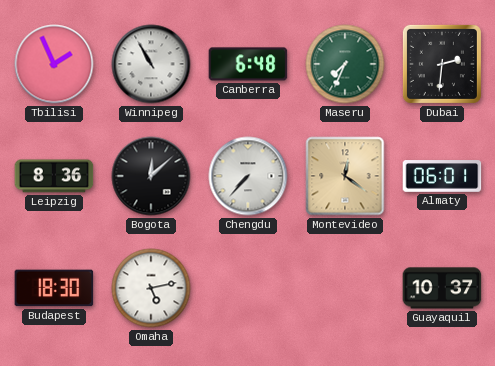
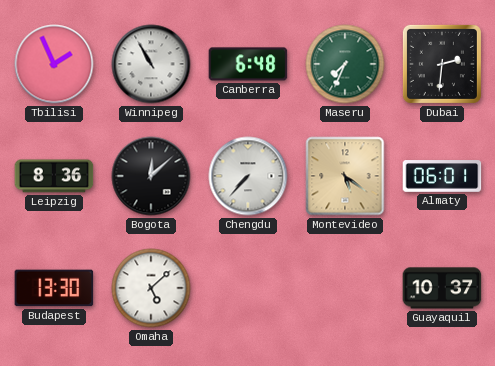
Montevideo: 12:21 -> 5:21 (345, 176)
Budapest: 18:30 -> 13:30 (54, 288)
Omaha: 5:13 -> 5:08 (151, 288)
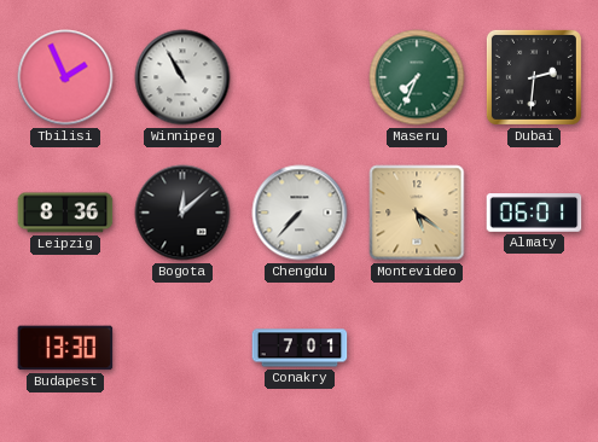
Canberra: 6:48 -> none (248, 64)
Omaha: 5:08 -> none (151, 288)
Conakry: none -> 7:01 (300, 348)
Guayaquil: 10:37 -> none (442, 288)
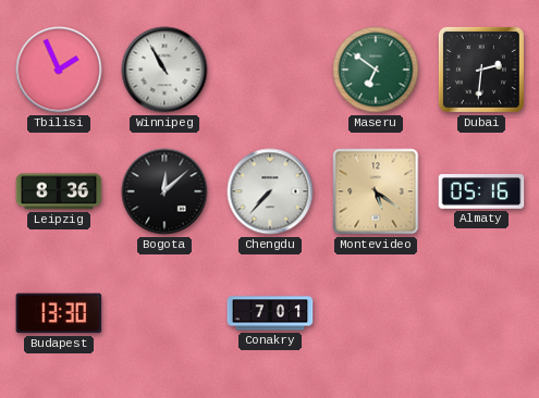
Maseru: 7:34 -> 6:51 (376, 70)
Almaty: 06:01 -> 05:16 (481, 191)
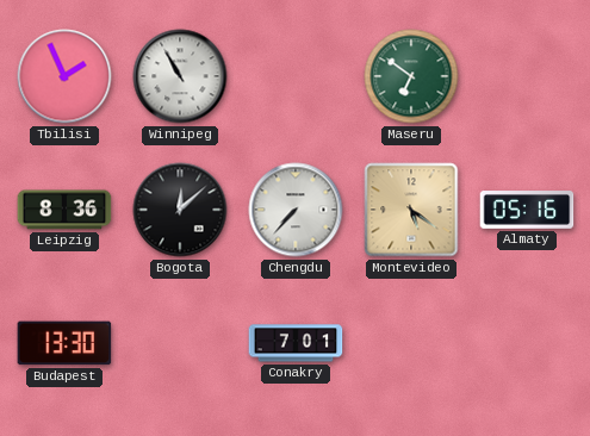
Dubai: 2:31 -> none (481, 70)
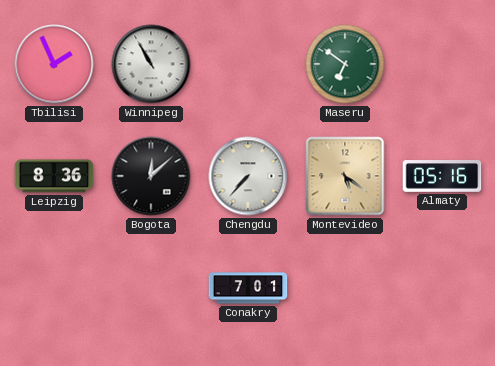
Budapest: 13:30 -> none (64, 343)
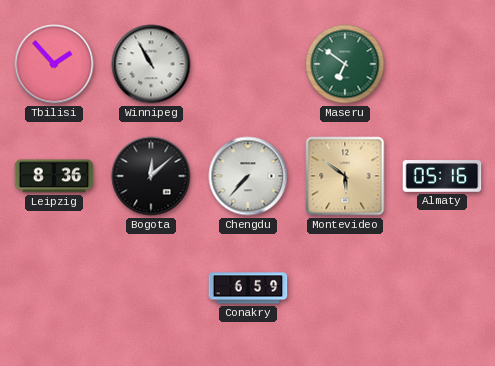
Tbilisi: 1:56 -> 1:53 (54, 64)
Montevideo: 5:21 -> 5:51 (345, 176)
Conakry: 7:01 -> 6:59 (248, 288)
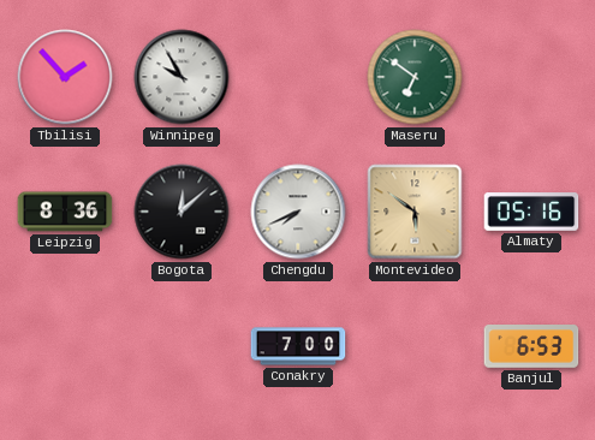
Winnipeg: 10:55 -> 9:55 (182, 77)
Chengdu: 7:37 -> 7:41 (298, 212)
Conakry: 6:59 -> 7:00 (298, 346)
Banjul: none -> 6:53 (531, 346)
